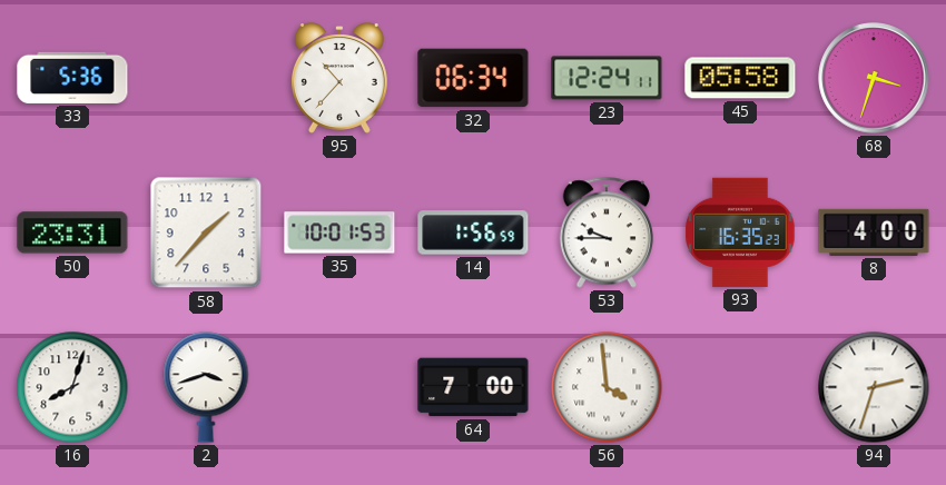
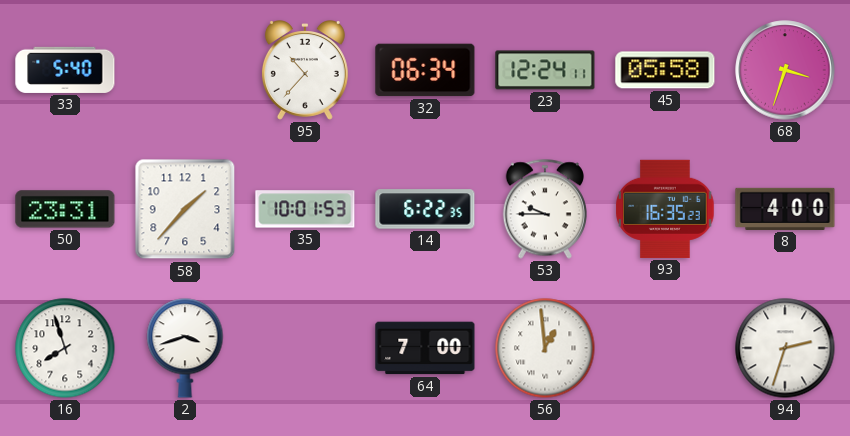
33: 5:36 -> 5:40 (65, 70)
14: 1:56 -> 6:22 (425, 209)
16: 8:03 -> 7:57 (65, 348)
56: 3:59 -> 12:59 (545, 348)
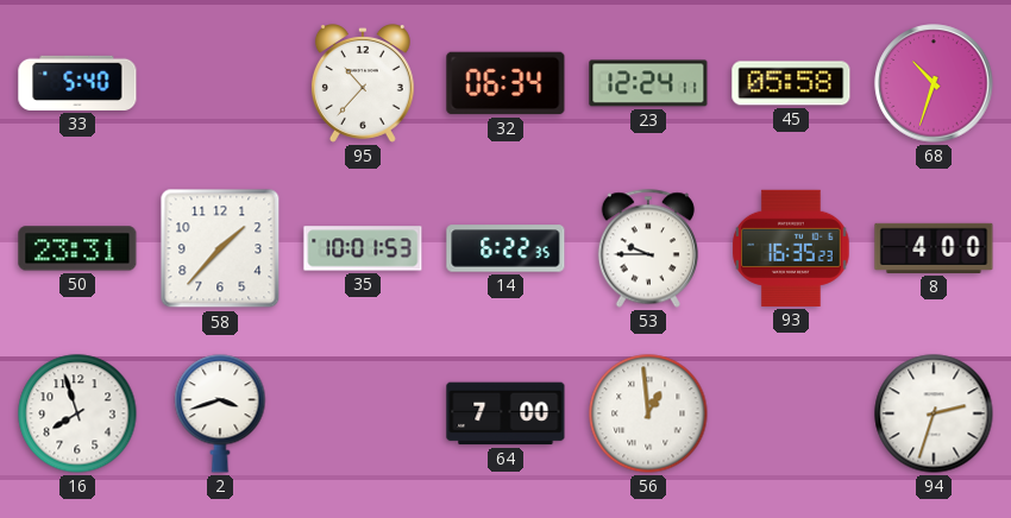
68: 3:33 -> 10:33 (934, 83)
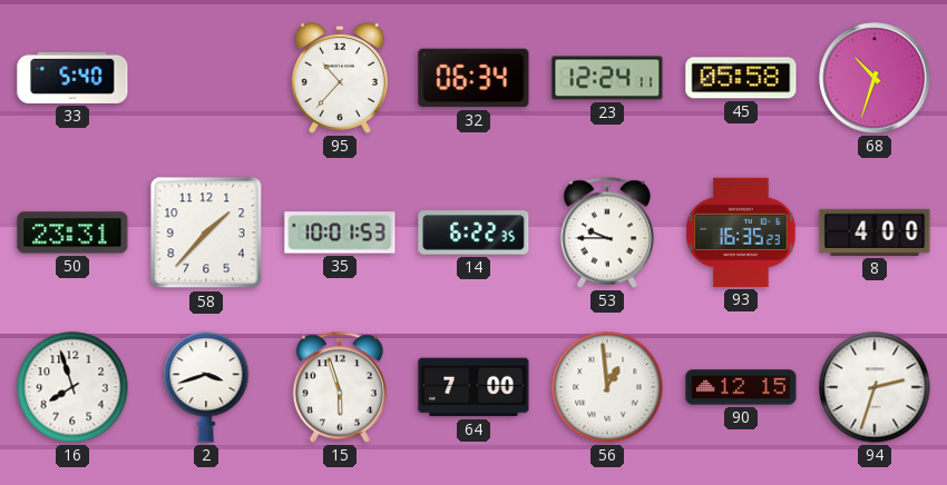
15: none -> 5:57 (340, 387)
90: none -> 12:15 (741, 387)
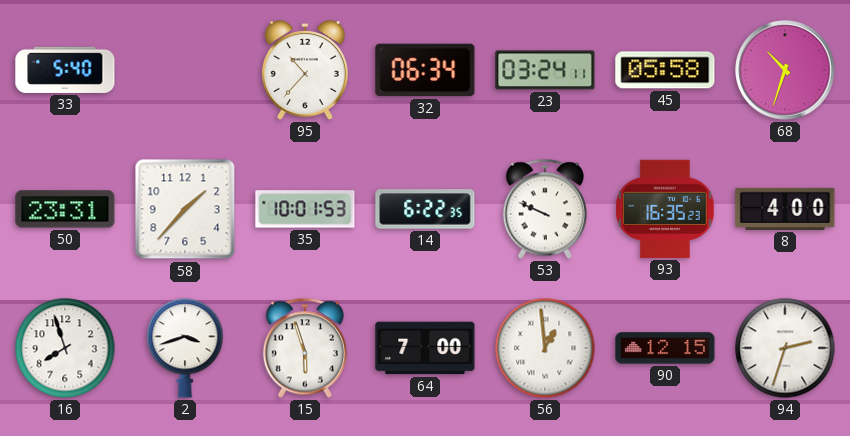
23: 12:24 -> 03:24 (545, 70)
53: 9:45 -> 9:49 (545, 209)
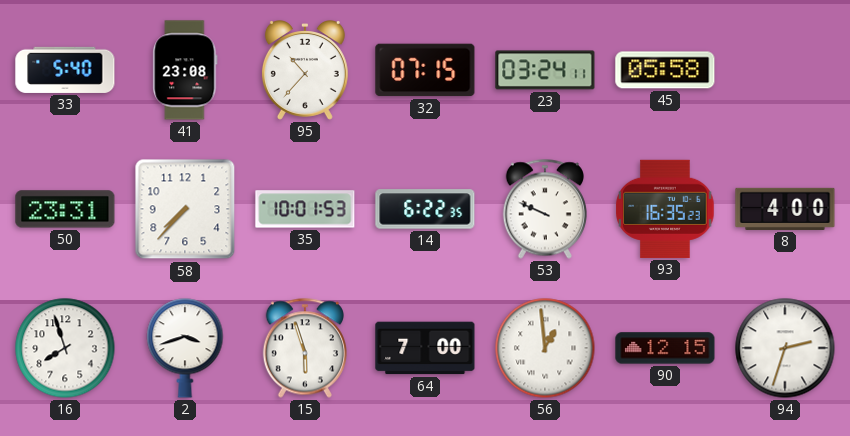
41: none -> 23:08 (185, 70)
32: 06:34 -> 07:15 (425, 70)
68: 10:33 -> none (785, 70)
58: 1:37 -> 7:37 (185, 209)
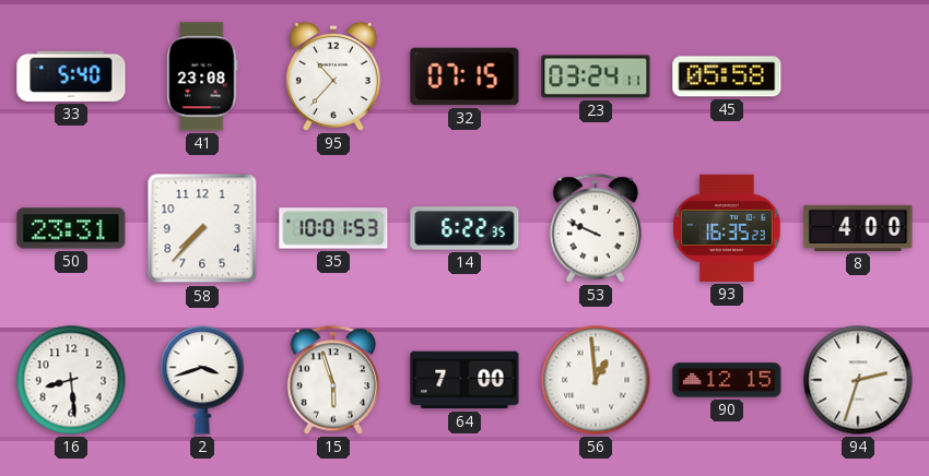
16: 7:57 -> 8:29 (71, 380)
